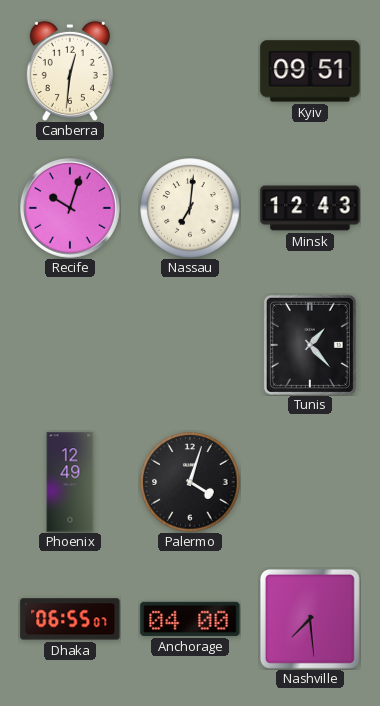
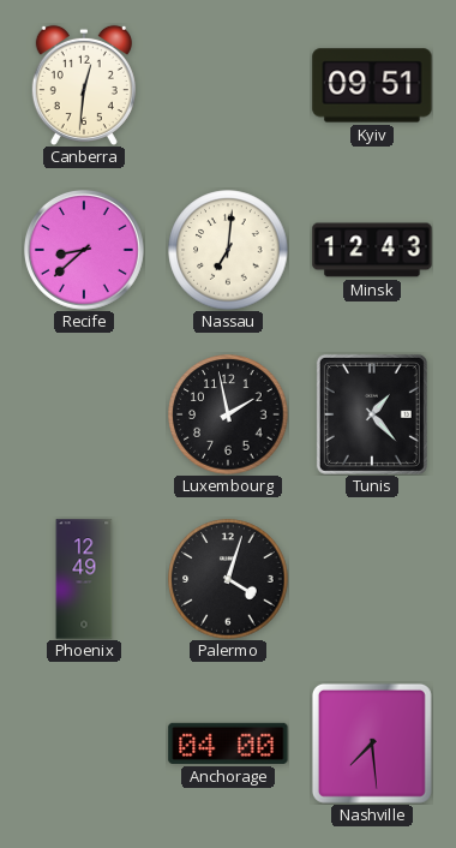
Recife: 10:03 -> 8:38 (84, 250)
Luxembourg: none -> 1:58 (228, 414)
Dhaka: 06:55 -> none (70, 619)
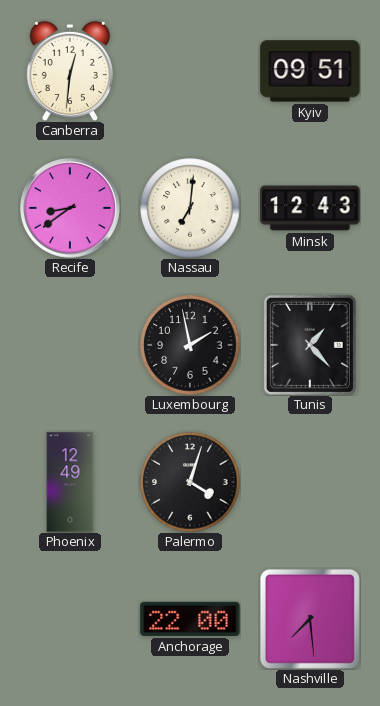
Recife: 8:38 -> 8:39 (70, 208)
Anchorage: 04:00 -> 22:00 (190, 619)
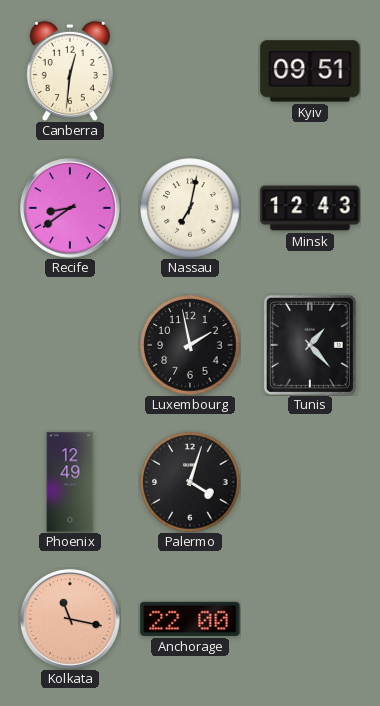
Nassau: 7:01 -> 7:02 (190, 208)
Kolkata: none -> 11:17 (70, 619)
Nashville: 7:29 -> none (310, 619)
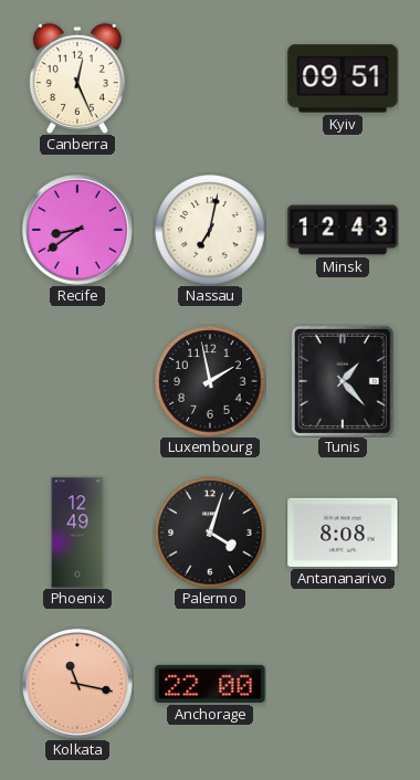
Canberra: 12:31 -> 12:26 (77, 77)
Antananarivo: none -> 8:08 (343, 533)
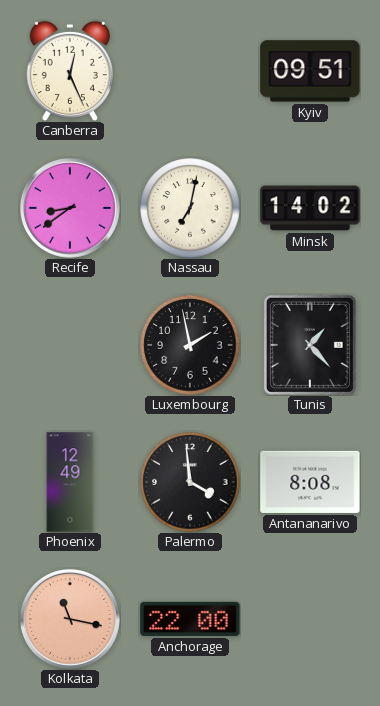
Minsk: 12:43 -> 14:02 (310, 208)
Palermo: 4:03 -> 3:59 (190, 482)
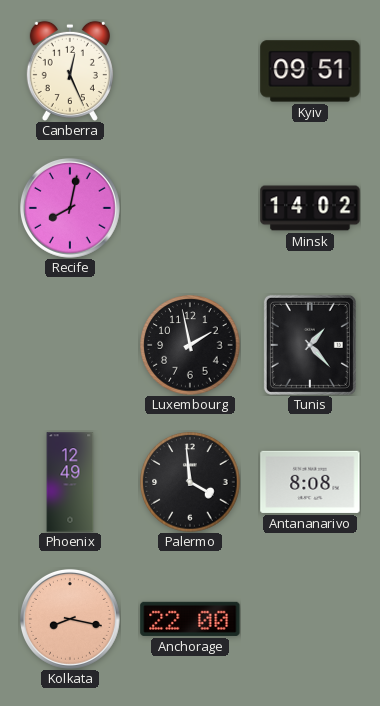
Recife: 8:39 -> 8:02 (70, 208)
Nassau: 7:02 -> none (190, 208)
Kolkata: 11:17 -> 8:17 (70, 619)
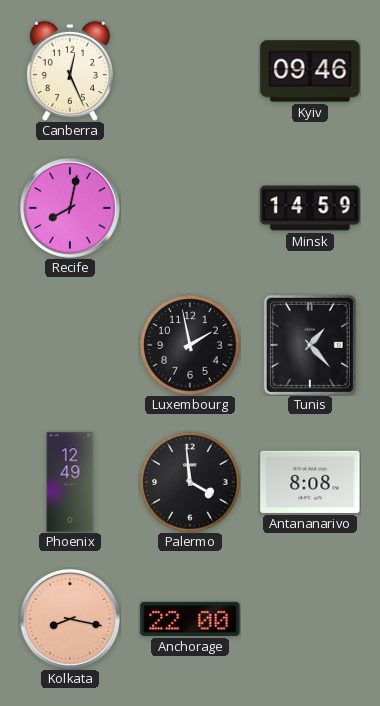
Kyiv: 09:51 -> 09:46 (310, 71)
Minsk: 14:02 -> 14:59 (310, 208)
